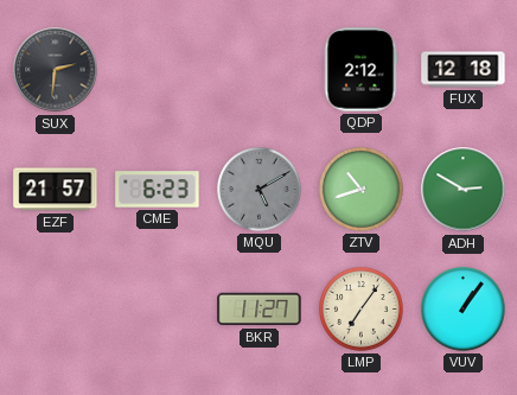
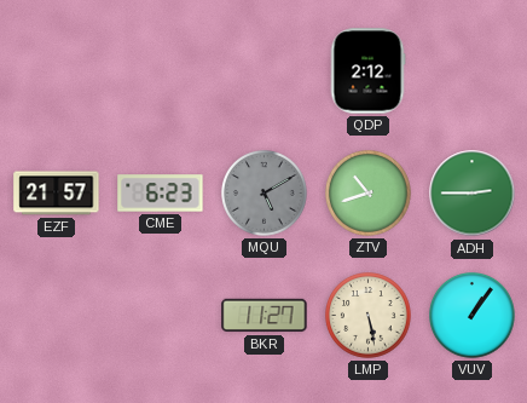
SUX: 2:31 -> none (56, 70)
FUX: 12:18 -> none (464, 70)
ADH: 2:50 -> 2:45 (473, 194)
LMP: 7:06 -> 5:28 (369, 316)
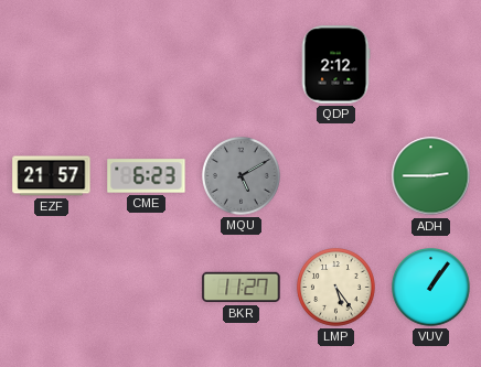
ZTV: 10:42 -> none (369, 194)
LMP: 5:28 -> 5:24 (336, 288)
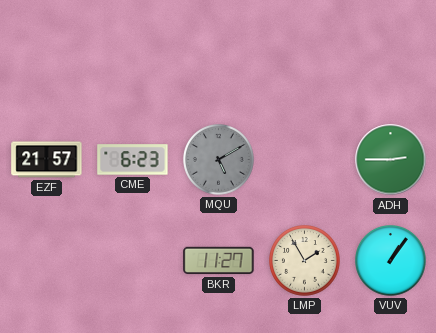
QDP: 2:12 -> none (335, 65)
LMP: 5:24 -> 1:55 (305, 261)
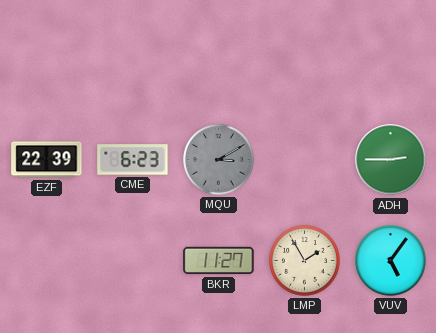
EZF: 21:57 -> 22:39 (47, 160)
MQU: 5:10 -> 3:10 (219, 160)
VUV: 1:06 -> 5:06 (391, 261)
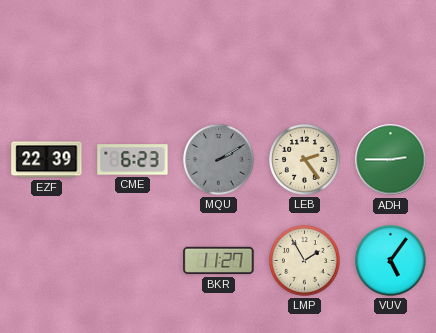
MQU: 3:10 -> 2:10 (219, 160)
LEB: none -> 2:24 (305, 160)
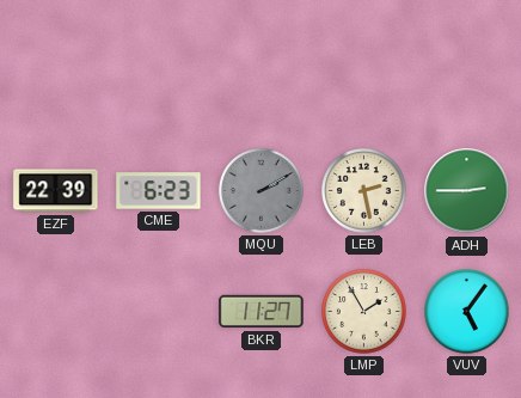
LEB: 2:24 -> 2:28 (364, 191)
